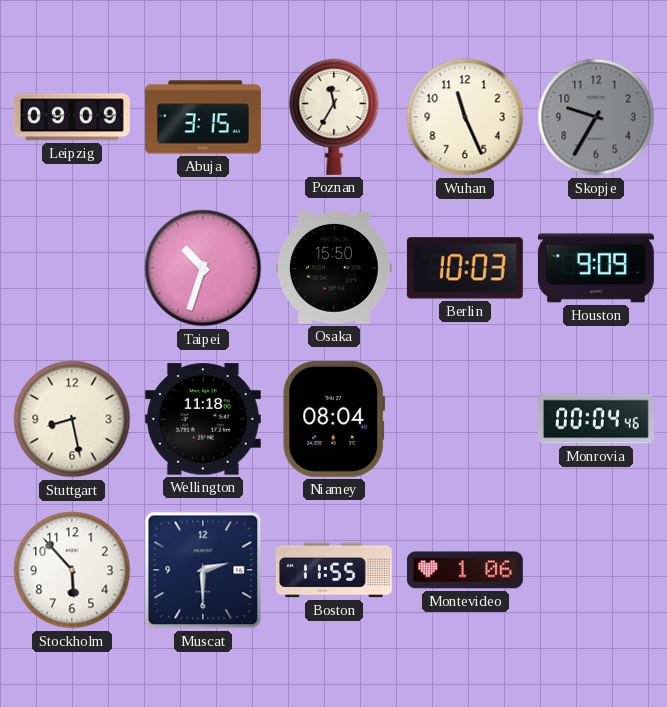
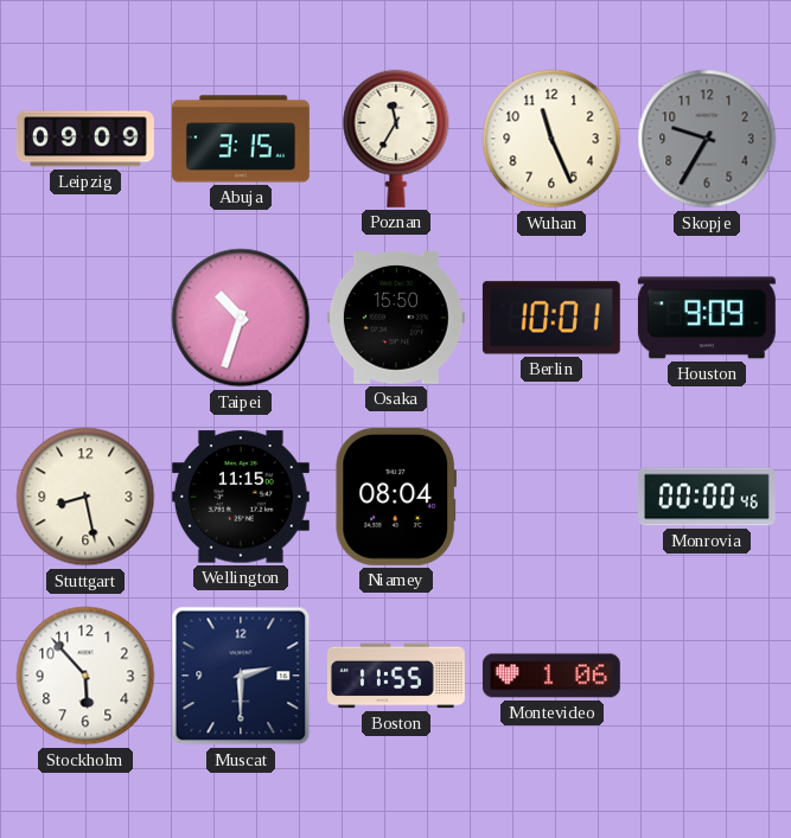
Berlin: 10:03 -> 10:01 (551, 318)
Wellington: 11:18 -> 11:15 (241, 497)
Monrovia: 00:04 -> 00:00 (707, 497)
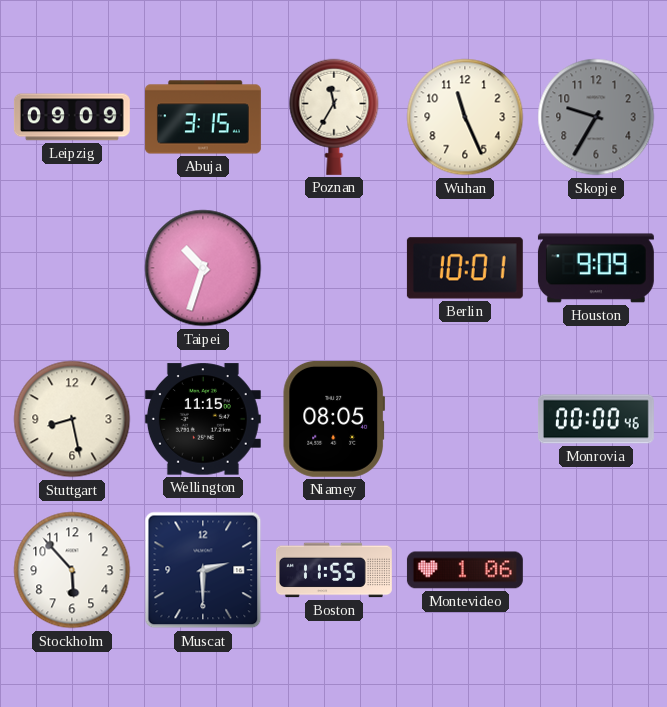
Osaka: 15:50 -> none (396, 319)
Niamey: 08:04 -> 08:05 (333, 419)
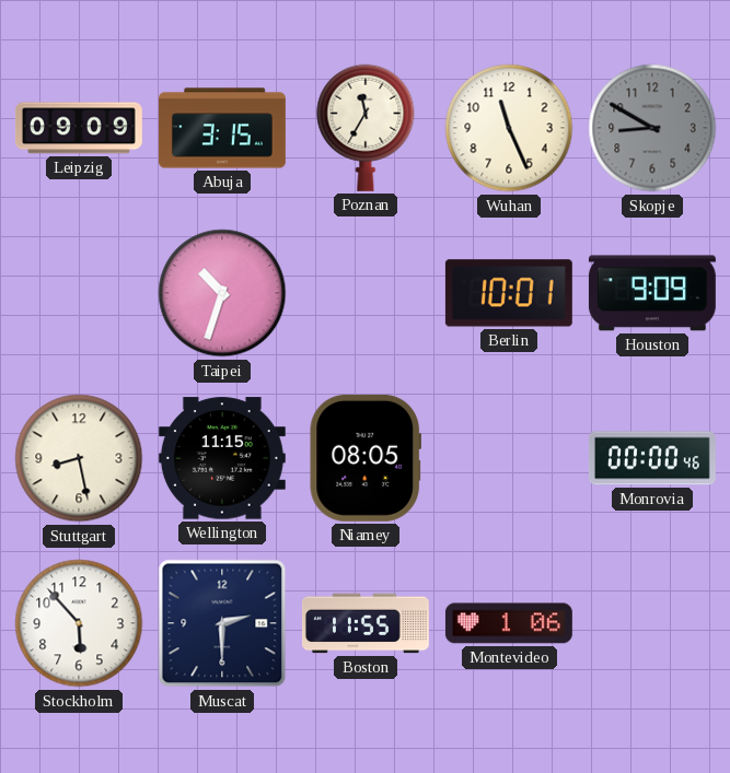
Skopje: 9:35 -> 8:50 (652, 128)
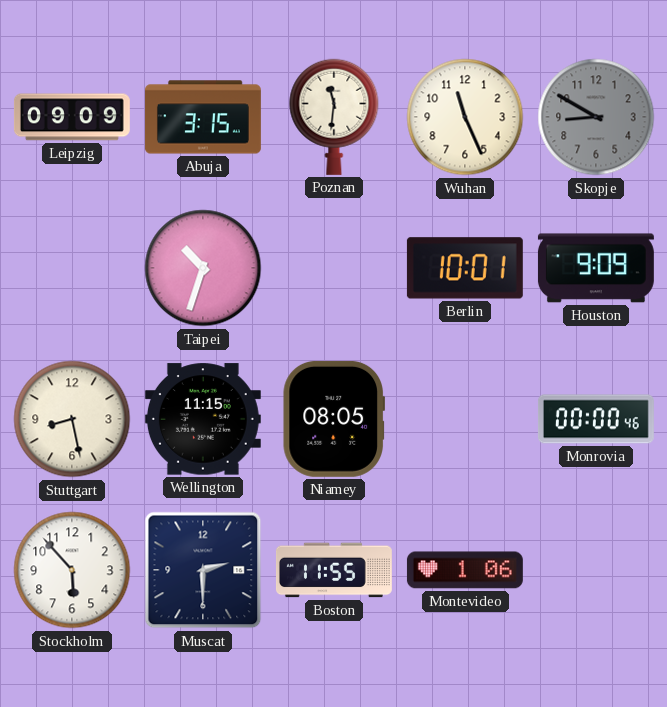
Poznan: 11:35 -> 11:31 (334, 117)
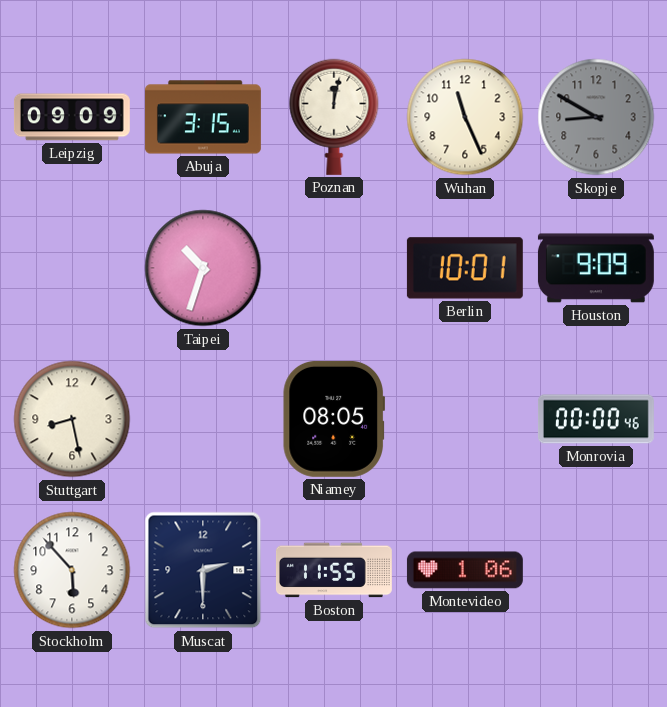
Poznan: 11:31 -> 12:02 (334, 117)
Wellington: 11:15 -> none (203, 419)
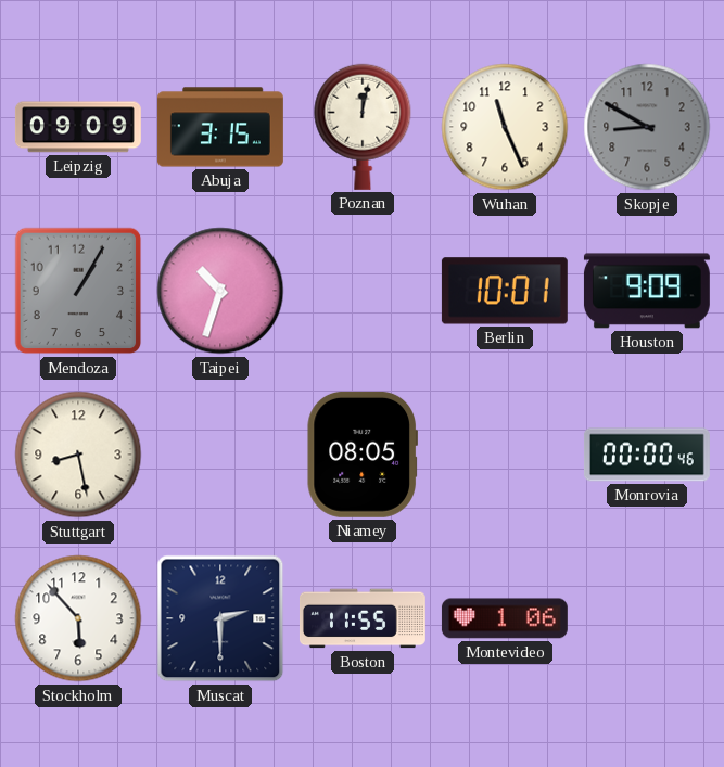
Mendoza: none -> 1:05 (78, 291)
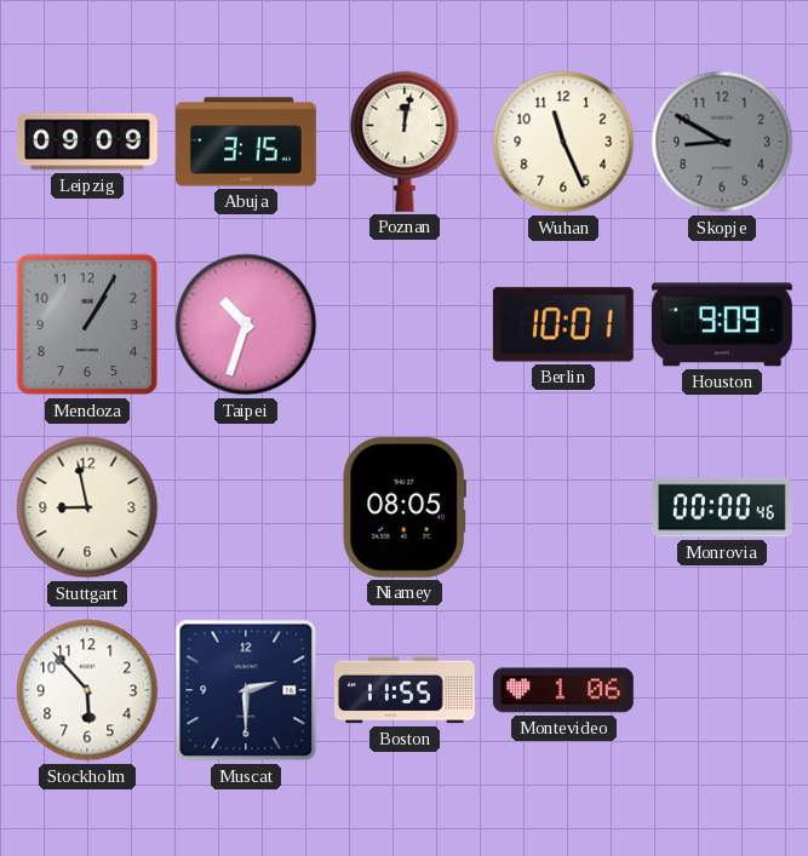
Stuttgart: 8:28 -> 8:58 (87, 507)
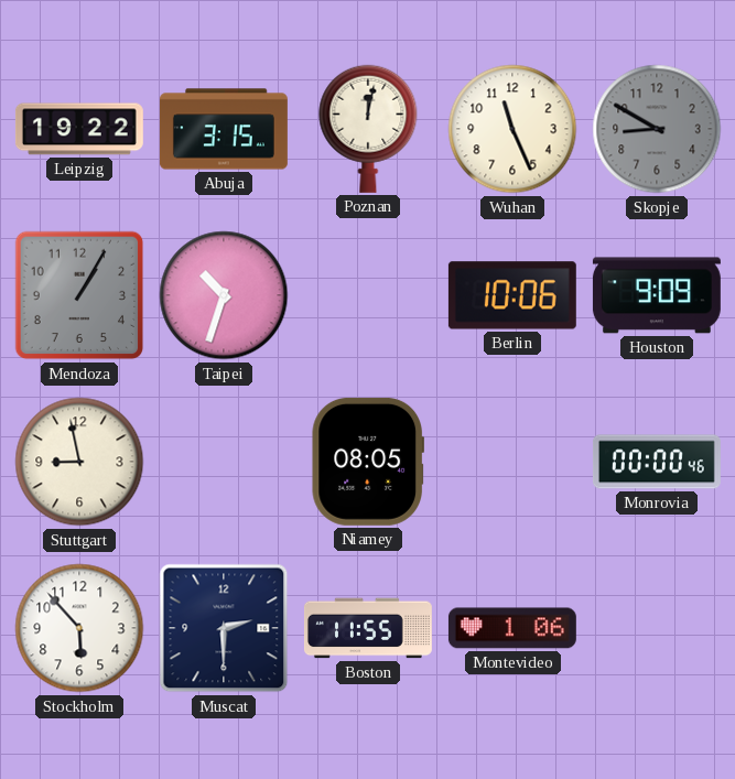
Leipzig: 09:09 -> 19:22 (79, 129)
Berlin: 10:01 -> 10:06 (512, 295)
